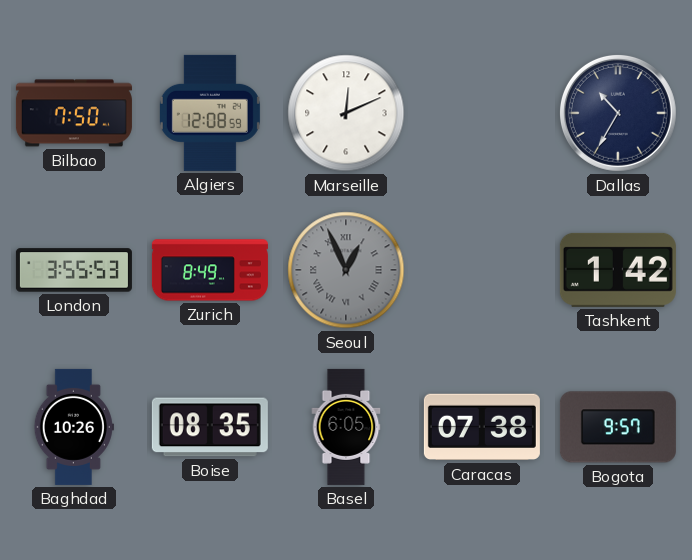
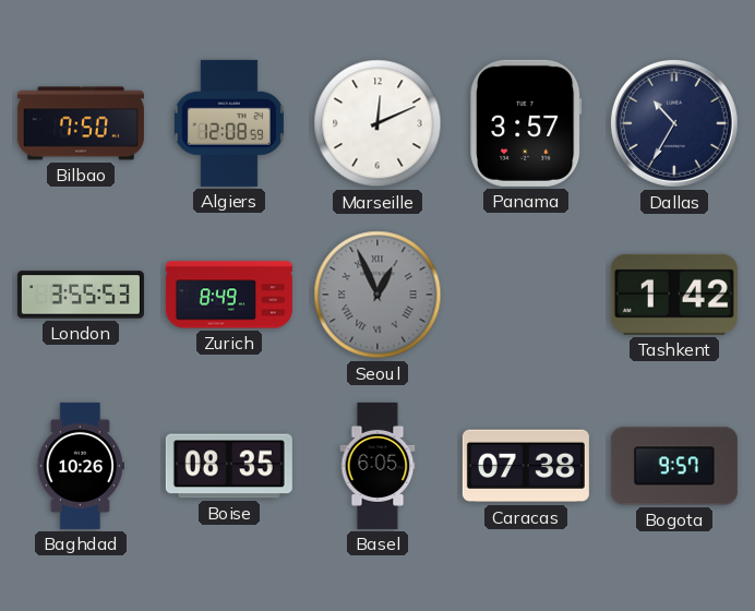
Panama: none -> 3:57 (526, 123)
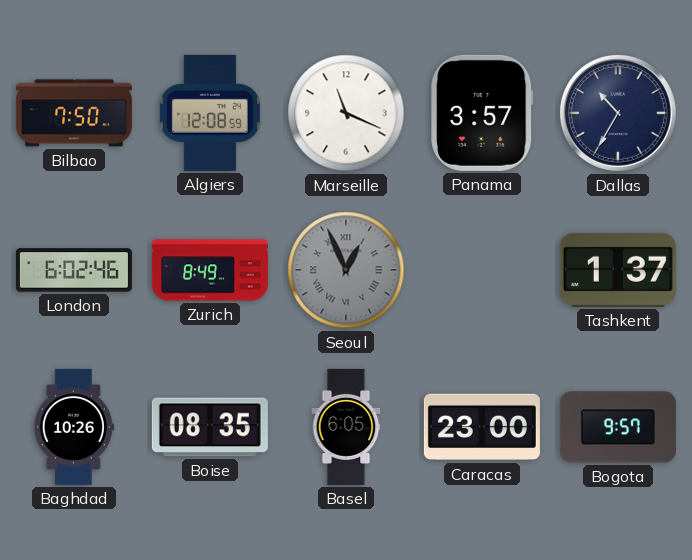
Marseille: 12:11 -> 11:19 (346, 113)
London: 3:55 -> 6:02 (74, 270)
Tashkent: 1:42 -> 1:37 (618, 270)
Caracas: 07:38 -> 23:00 (482, 427)
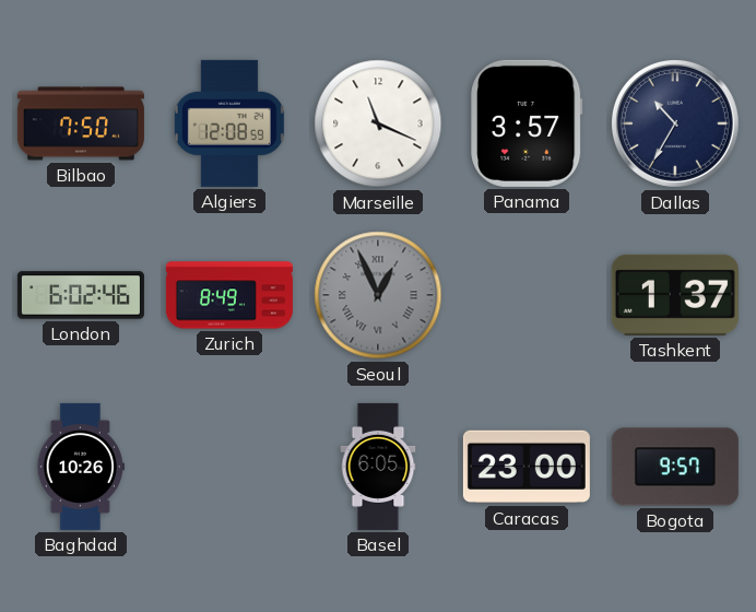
Boise: 08:35 -> none (210, 427)
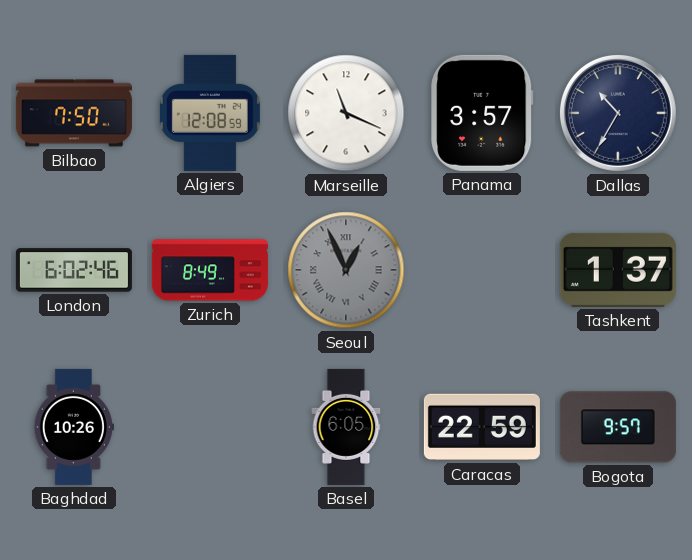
Caracas: 23:00 -> 22:59 (482, 427)
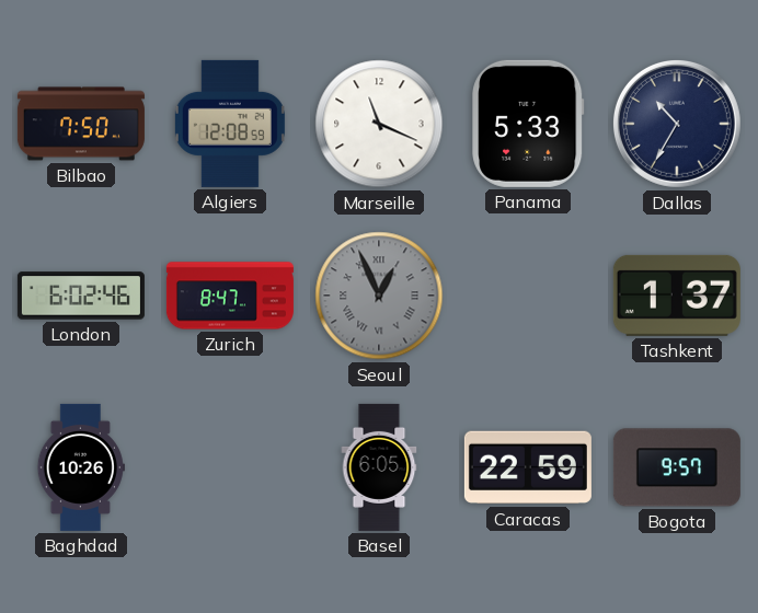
Panama: 3:57 -> 5:33 (528, 124)
Zurich: 8:49 -> 8:47 (230, 296)
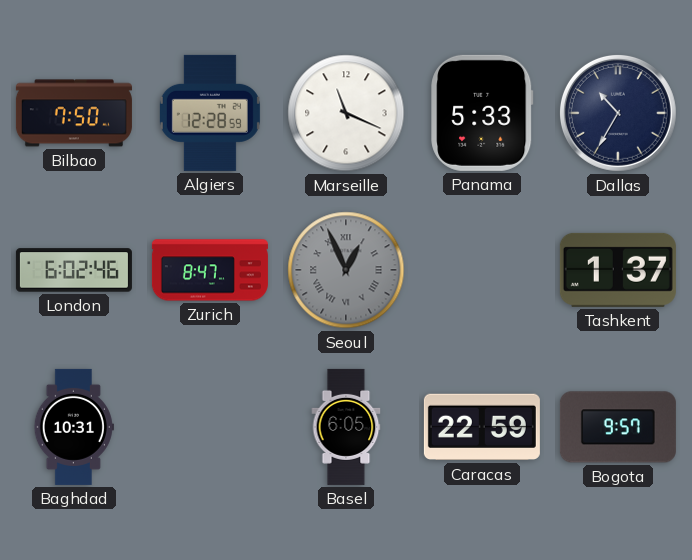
Algiers: 12:08 -> 12:28 (210, 113)
Baghdad: 10:26 -> 10:31 (74, 427)
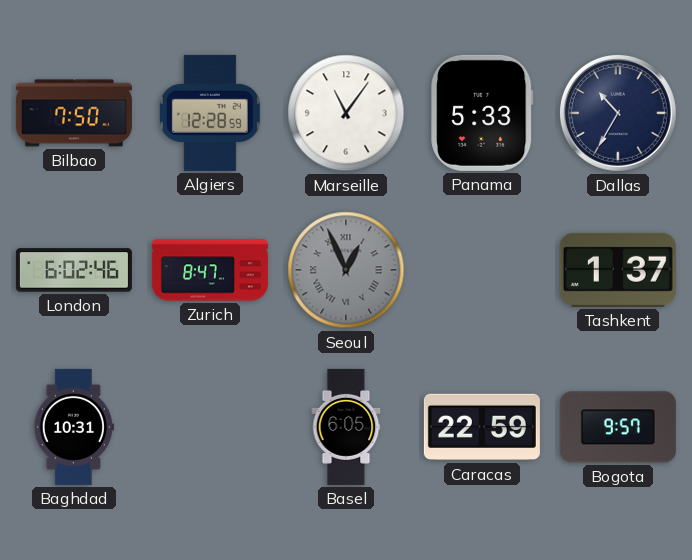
Marseille: 11:19 -> 11:06 (346, 113)
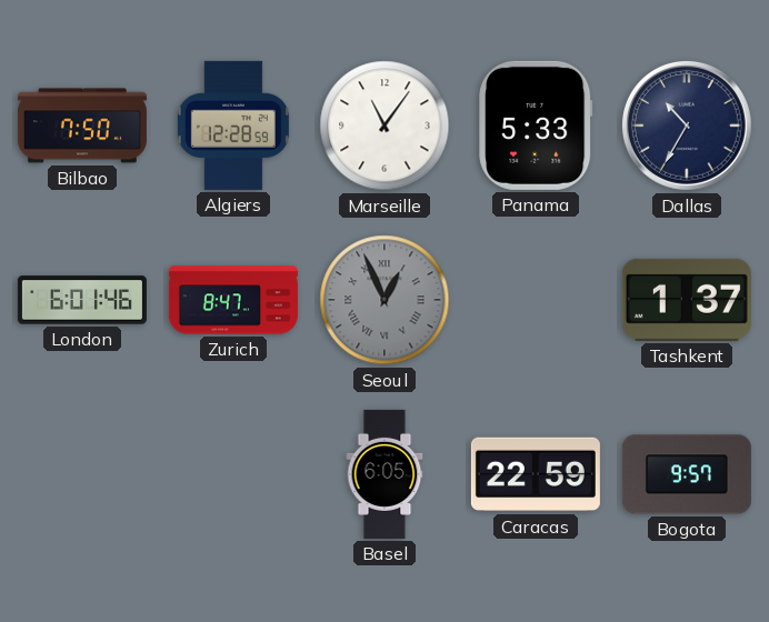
London: 6:02 -> 6:01 (82, 300)
Baghdad: 10:31 -> none (74, 427)
